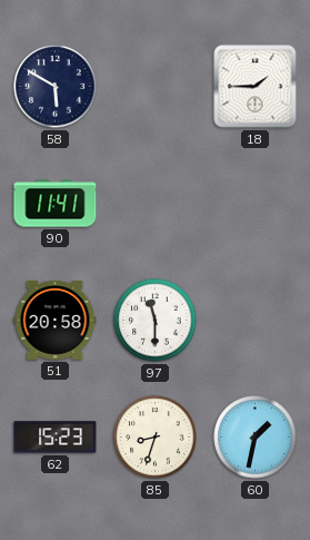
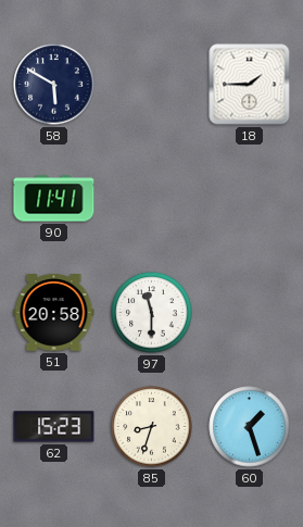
60: 1:32 -> 1:27 (250, 427)
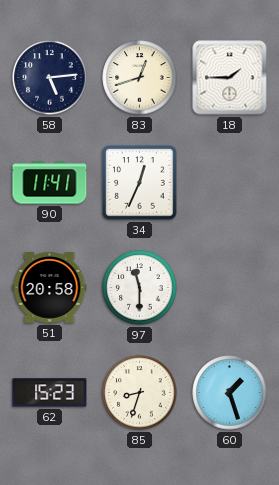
58: 5:50 -> 5:14 (50, 78)
83: none -> 12:42 (140, 78)
34: none -> 12:34 (140, 183)
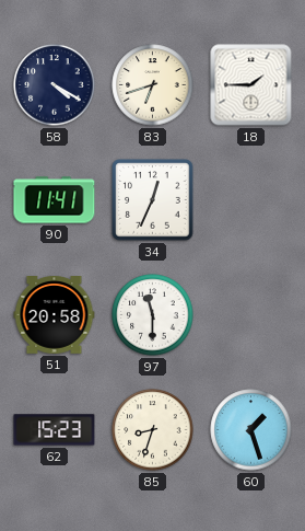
58: 5:14 -> 4:20 (55, 85)
83: 12:42 -> 6:42 (153, 85)
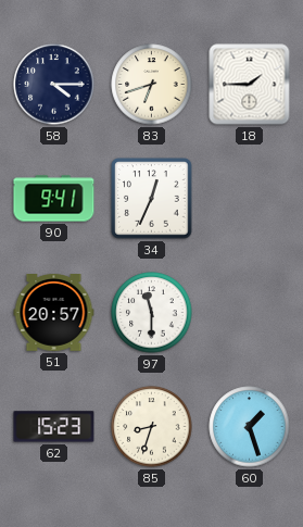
58: 4:20 -> 4:15 (54, 85)
90: 11:41 -> 9:41 (54, 199)
51: 20:58 -> 20:57 (54, 313)
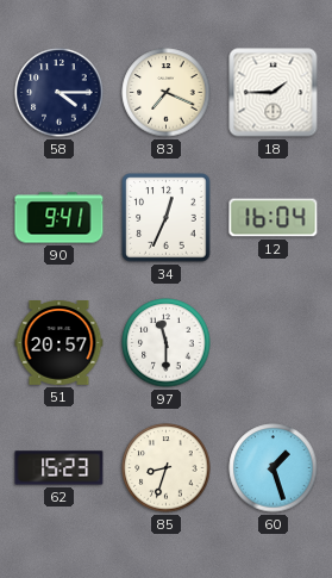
83: 6:42 -> 7:19 (167, 93)
12: none -> 16:04 (274, 218)
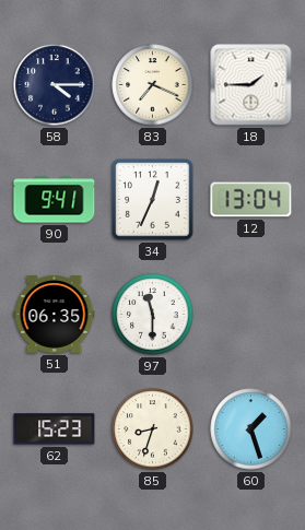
12: 16:04 -> 13:04 (251, 200)
51: 20:57 -> 06:35 (55, 315)
